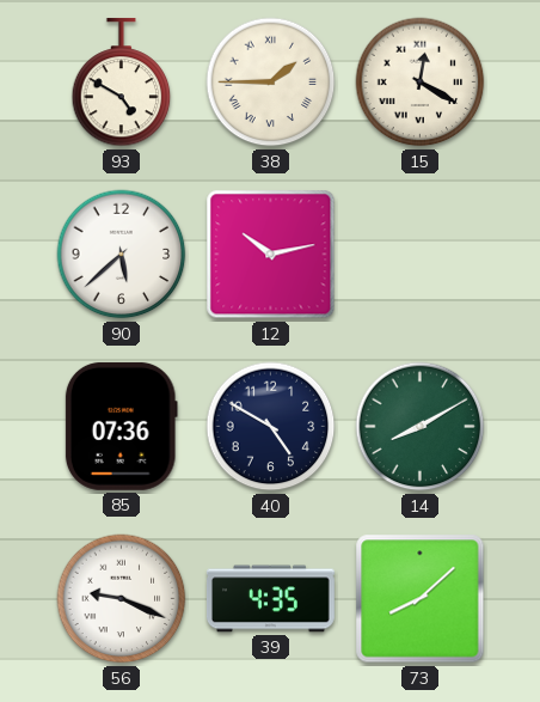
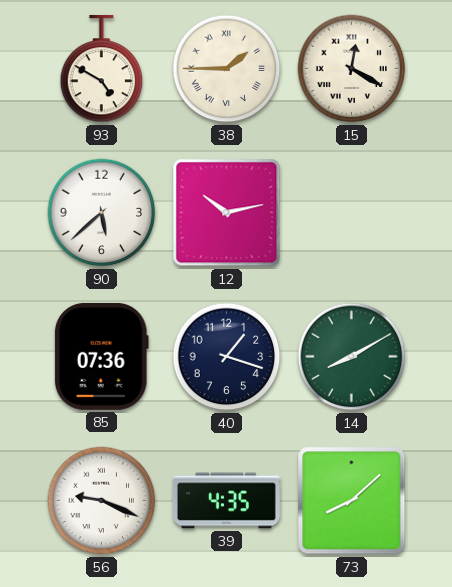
40: 4:50 -> 1:18 (227, 357)
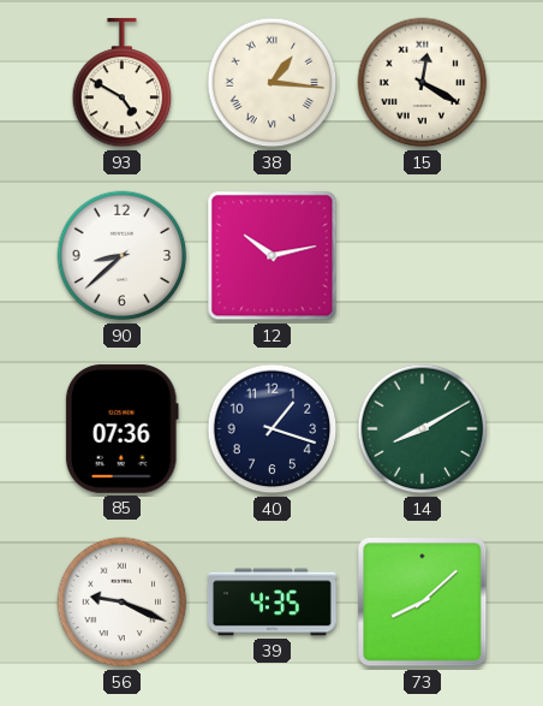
38: 1:45 -> 1:16 (273, 83)
90: 5:38 -> 8:38 (123, 256)
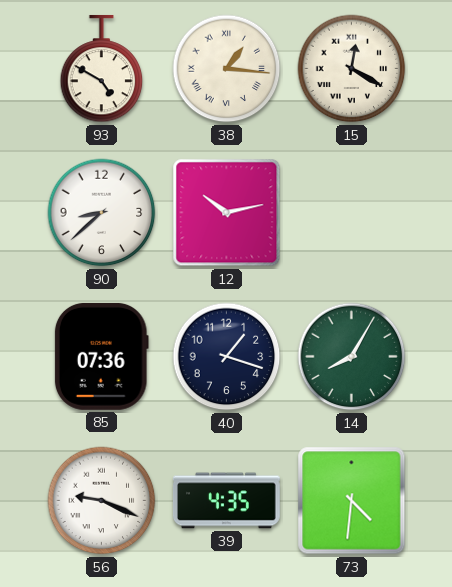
14: 8:10 -> 8:05 (352, 357)
73: 8:08 -> 4:31 (352, 501)
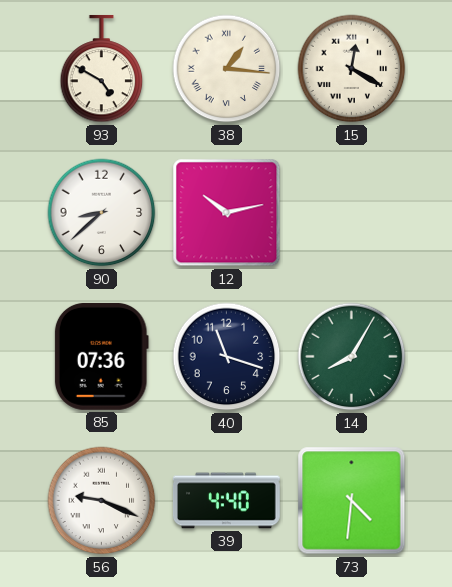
40: 1:18 -> 11:18 (227, 357)
39: 4:35 -> 4:40 (227, 501)
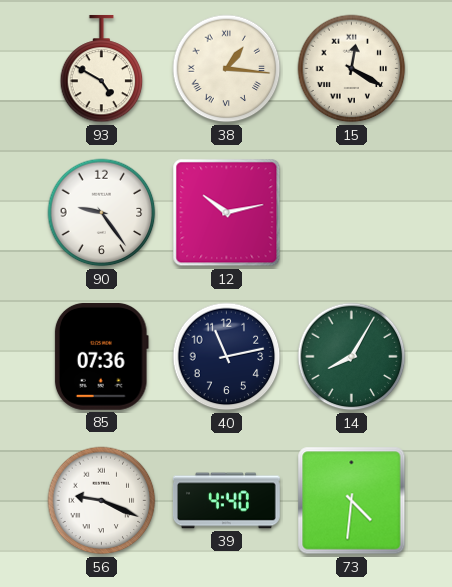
90: 8:38 -> 9:24 (102, 213)
40: 11:18 -> 11:13 (227, 357)
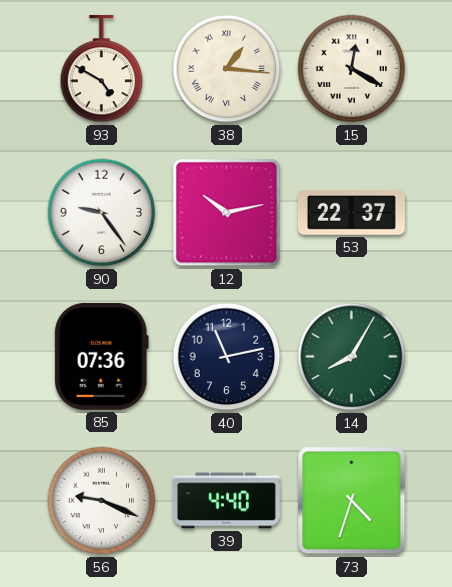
53: none -> 22:37 (351, 212)
73: 4:31 -> 4:33 (352, 501)
